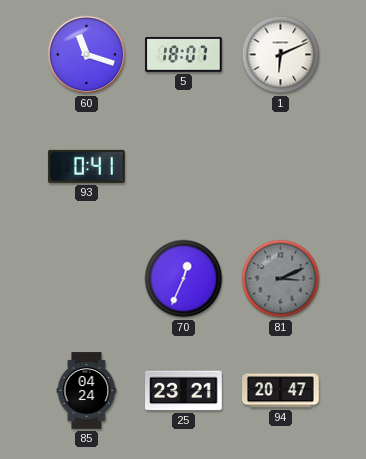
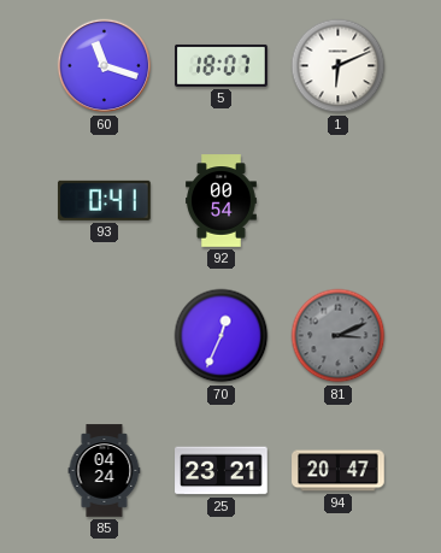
92: none -> 00:54 (222, 201)
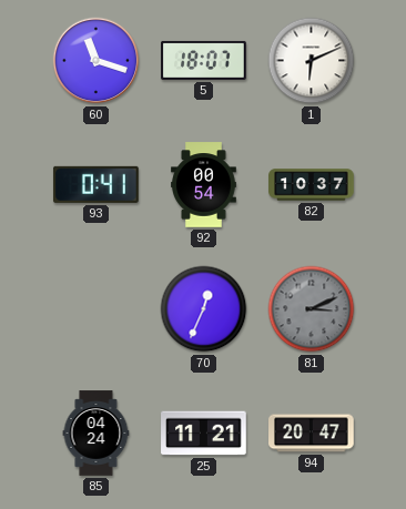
82: none -> 10:37 (312, 185)
25: 23:21 -> 11:21 (204, 434)
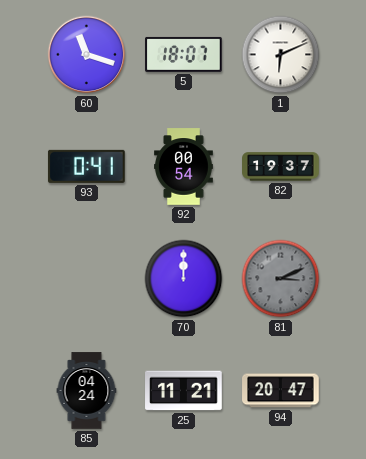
82: 10:37 -> 19:37 (281, 167)
70: 12:34 -> 12:00 (184, 279)
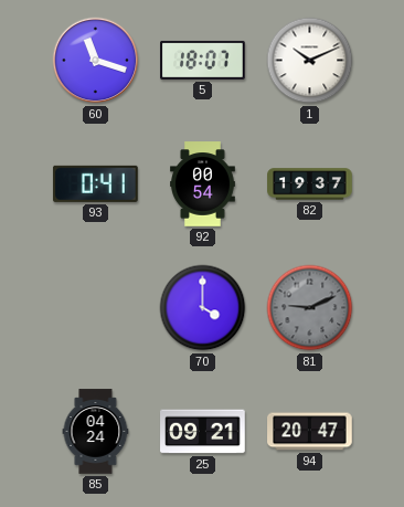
1: 6:11 -> 10:11 (310, 61)
70: 12:00 -> 4:00 (203, 308)
81: 3:11 -> 9:11 (310, 308)
25: 11:21 -> 09:21 (203, 432)
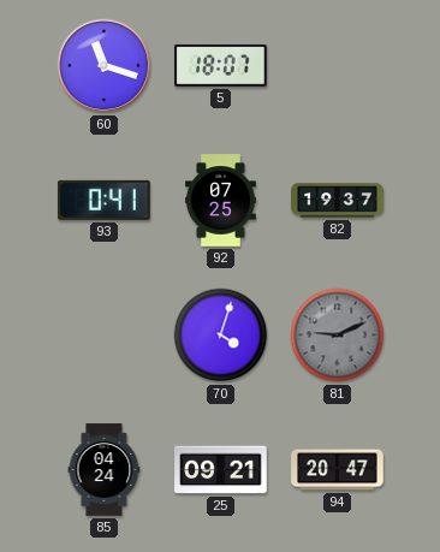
1: 10:11 -> none (310, 61)
92: 00:54 -> 07:25 (221, 201)
70: 4:00 -> 4:03 (221, 336)
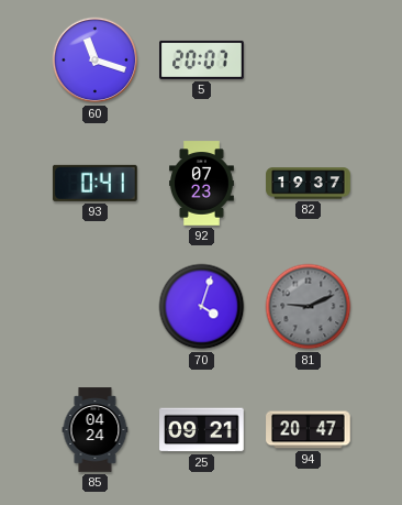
5: 18:07 -> 20:07 (202, 59)
92: 07:25 -> 07:23 (202, 184)
